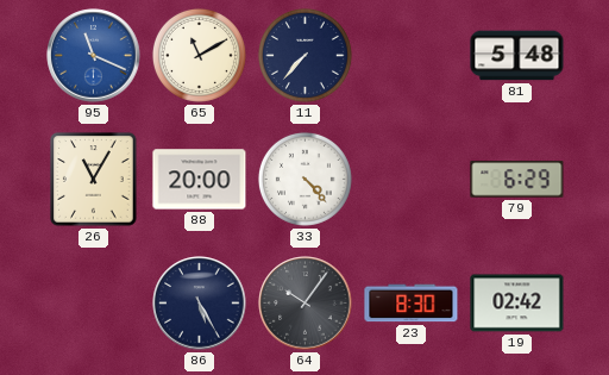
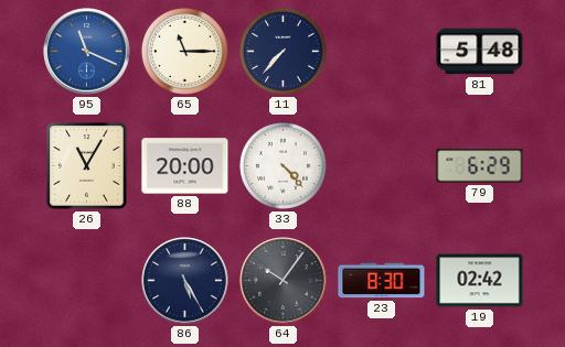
65: 11:10 -> 11:15 (184, 51)
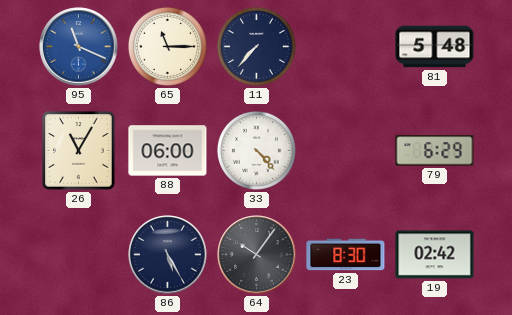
88: 20:00 -> 06:00 (168, 151)
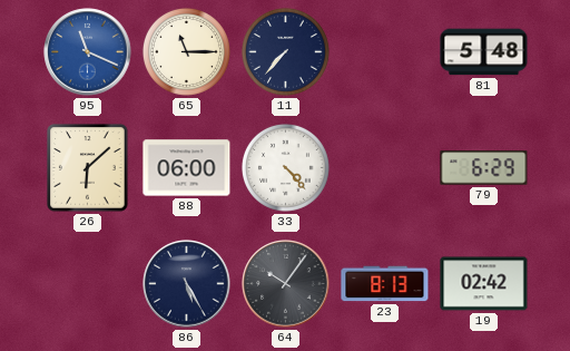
26: 11:05 -> 6:08 (88, 168)
23: 8:30 -> 8:13 (385, 284)
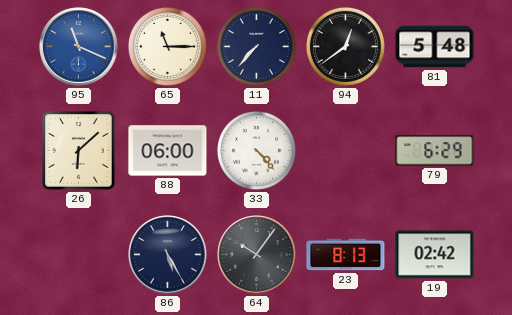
94: none -> 12:39 (345, 46)
